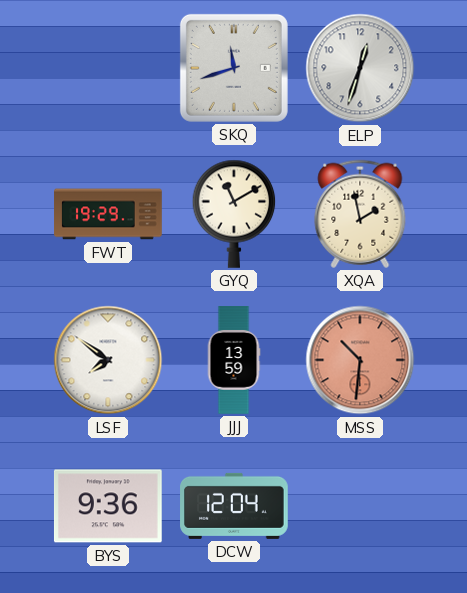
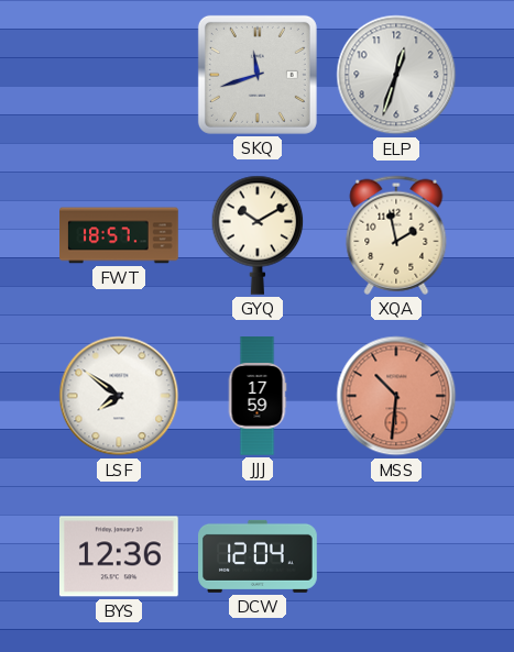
FWT: 19:29 -> 18:57 (119, 235)
GYQ: 11:10 -> 10:10 (258, 235)
JJJ: 13:59 -> 17:59 (258, 396)
BYS: 9:36 -> 12:36 (119, 556)
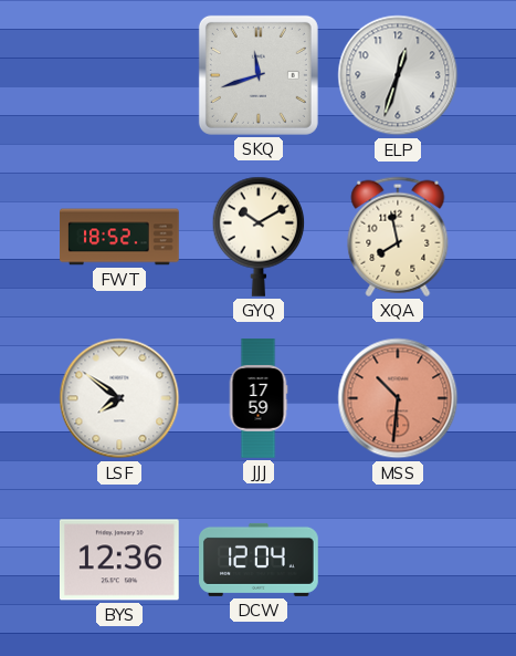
FWT: 18:57 -> 18:52 (119, 237)
XQA: 1:58 -> 7:58 (398, 237)
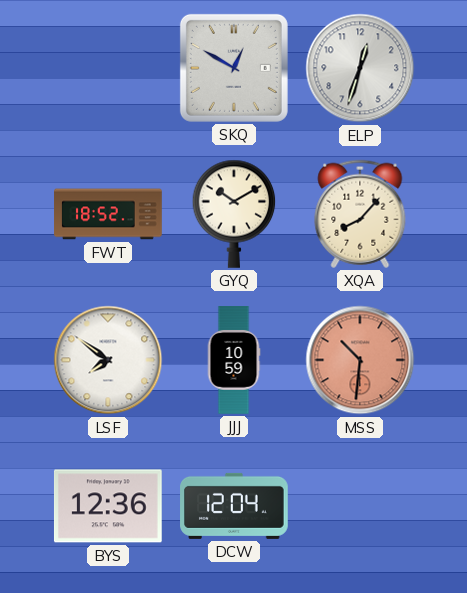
SKQ: 11:42 -> 12:50 (234, 68)
XQA: 7:58 -> 8:07 (360, 214)
JJJ: 17:59 -> 10:59 (234, 360)
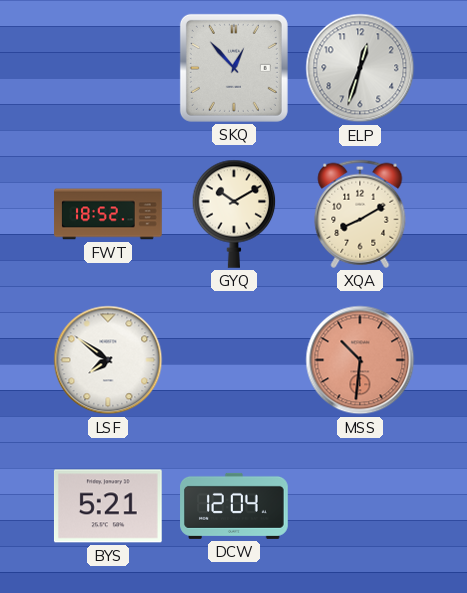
SKQ: 12:50 -> 12:53 (234, 68)
XQA: 8:07 -> 8:10 (360, 214)
JJJ: 10:59 -> none (234, 360)
BYS: 12:36 -> 5:21 (108, 506)
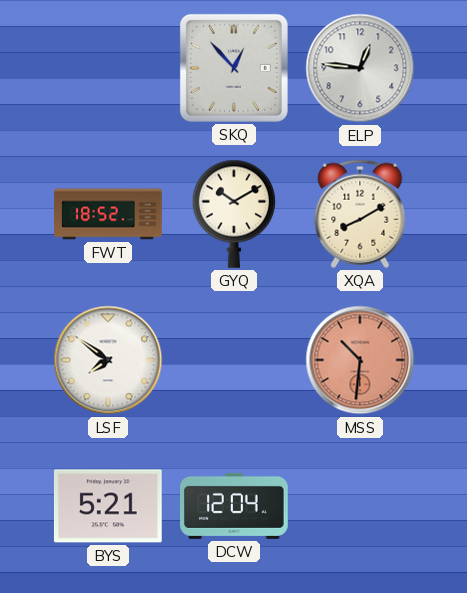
ELP: 12:33 -> 12:46 (360, 68)
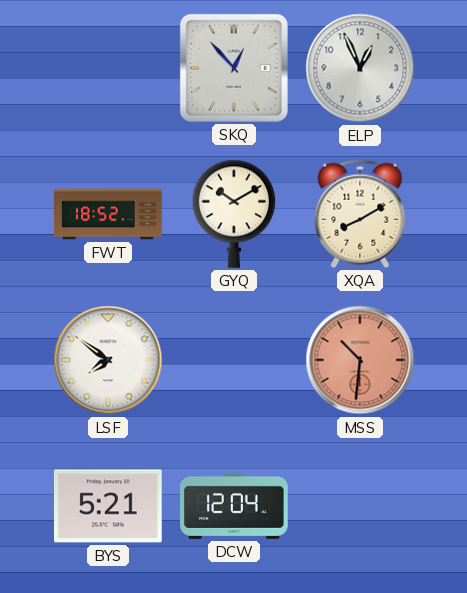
ELP: 12:46 -> 12:56 (360, 68)
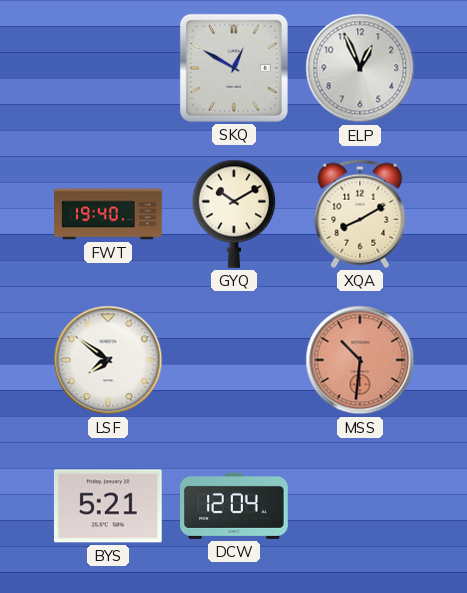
SKQ: 12:53 -> 12:50 (234, 68)
FWT: 18:52 -> 19:40 (108, 214)
